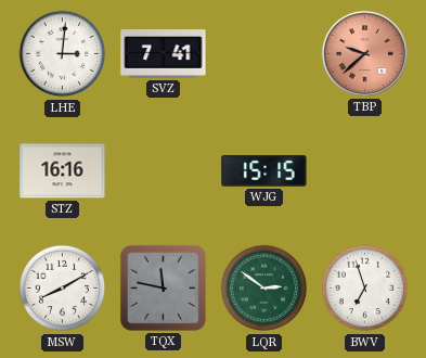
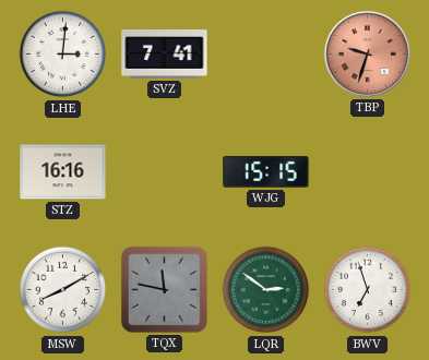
TBP: 9:38 -> 9:33 (367, 53)
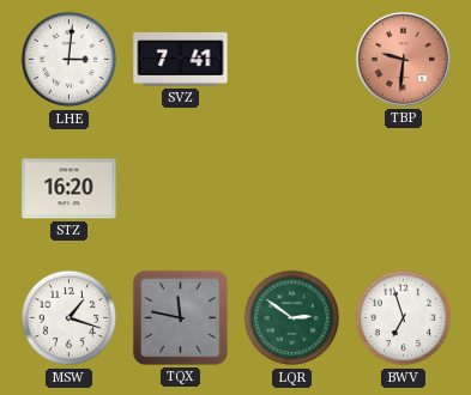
TBP: 9:33 -> 9:31 (403, 59)
STZ: 16:16 -> 16:20 (70, 189)
WJG: 15:15 -> none (266, 172)
MSW: 8:10 -> 1:18 (70, 318)
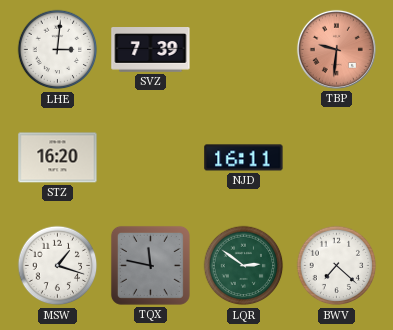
SVZ: 7:41 -> 7:39 (151, 50)
NJD: none -> 16:11 (244, 158)
BWV: 6:57 -> 7:22 (337, 266)
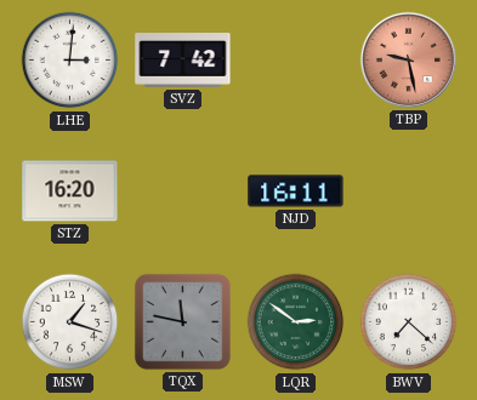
SVZ: 7:39 -> 7:42 (183, 61)
TBP: 9:31 -> 9:28 (408, 59)
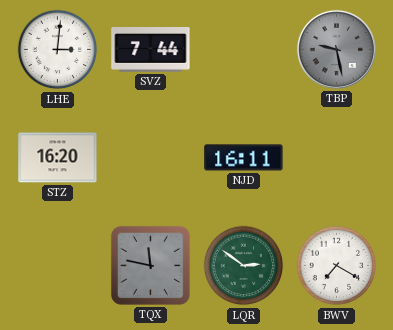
SVZ: 7:42 -> 7:44 (151, 50)
TBP dial: salmon -> grey (336, 49)
MSW: 1:18 -> none (70, 322)
BWV: 7:22 -> 7:20 (337, 266)
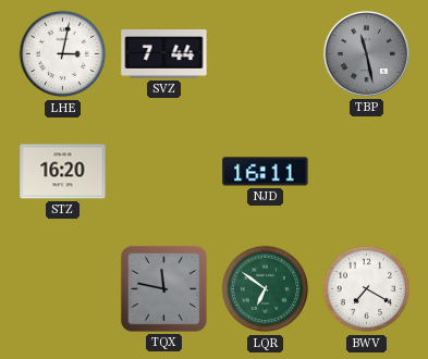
LHE: 3:01 -> 3:02 (63, 54)
TBP: 9:28 -> 11:28 (366, 53)
LQR: 2:51 -> 6:51 (266, 289)
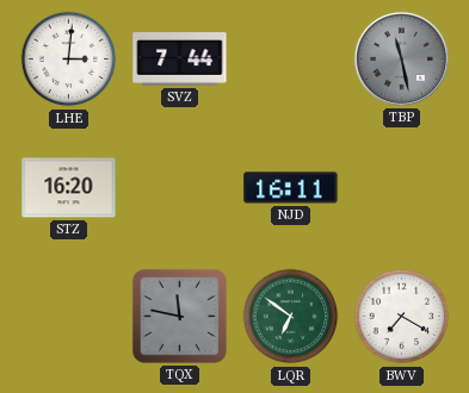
LHE: 3:02 -> 3:01 (69, 60)
